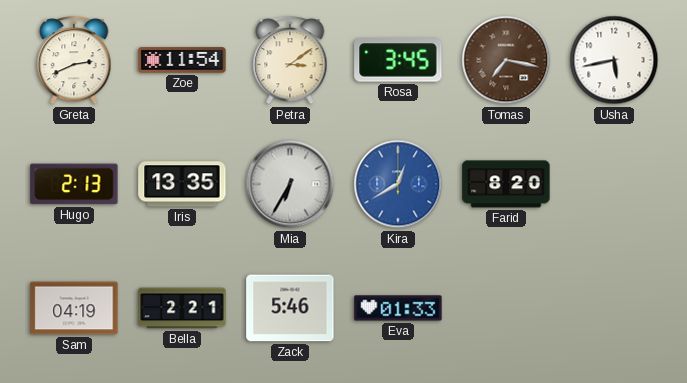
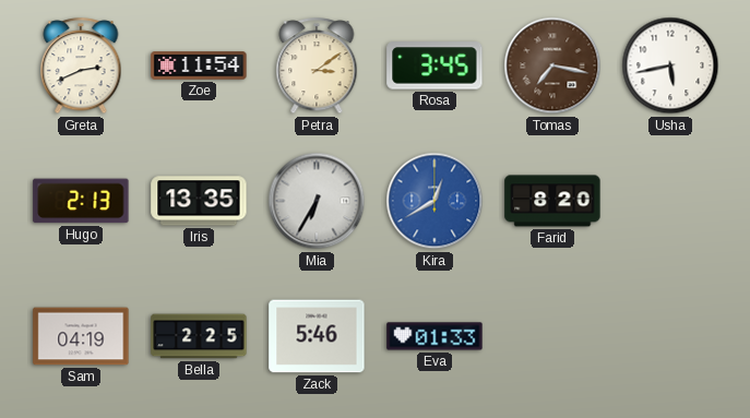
Bella: 2:21 -> 2:25 (199, 336)
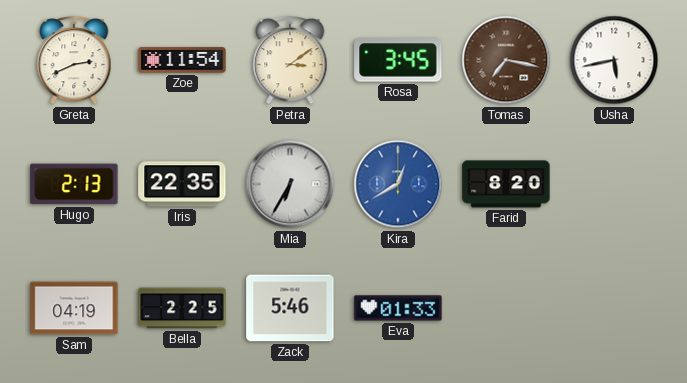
Iris: 13:35 -> 22:35 (182, 184)
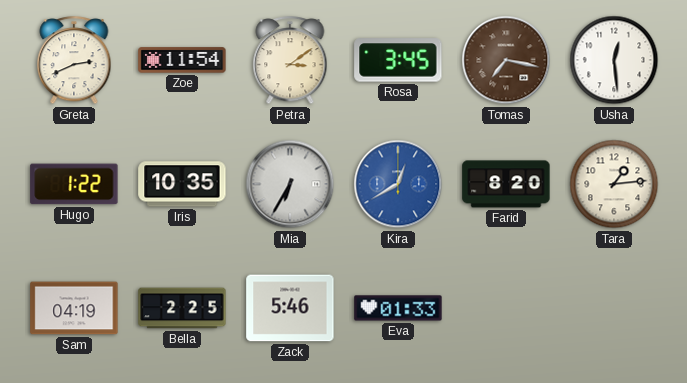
Usha: 5:43 -> 12:29 (614, 60)
Hugo: 2:13 -> 1:22 (74, 184)
Iris: 22:35 -> 10:35 (182, 184)
Tara: none -> 1:14 (614, 184)
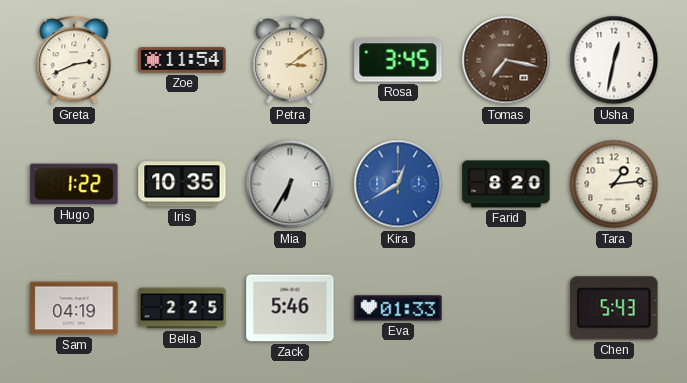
Usha: 12:29 -> 12:32 (614, 60)
Chen: none -> 5:43 (614, 308)
